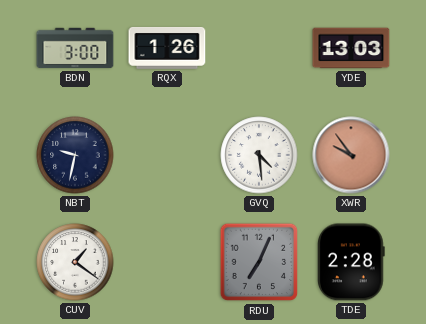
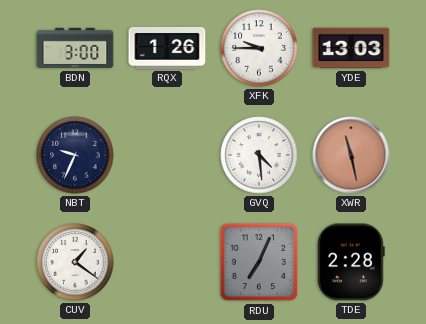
XFK: none -> 9:45 (259, 48)
NBT: 9:32 -> 9:34 (75, 155)
XWR: 9:54 -> 11:28 (351, 155)
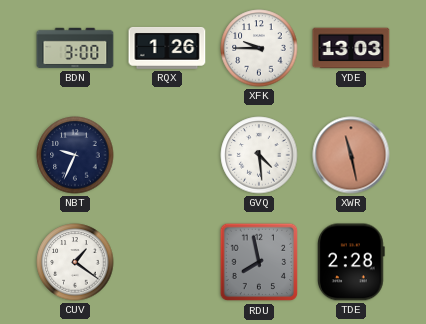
RDU: 7:04 -> 7:58 (259, 262)
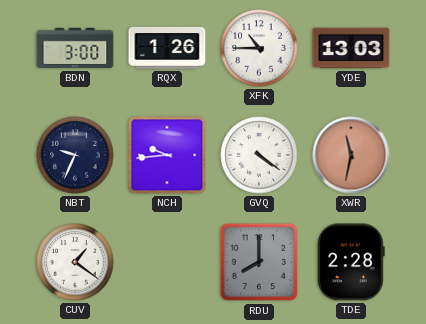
XFK: 9:45 -> 10:45 (259, 48)
NCH: none -> 9:44 (167, 155)
GVQ: 4:29 -> 4:21 (259, 155)
XWR: 11:28 -> 11:32 (351, 155)
RDU: 7:58 -> 8:00 (259, 262)
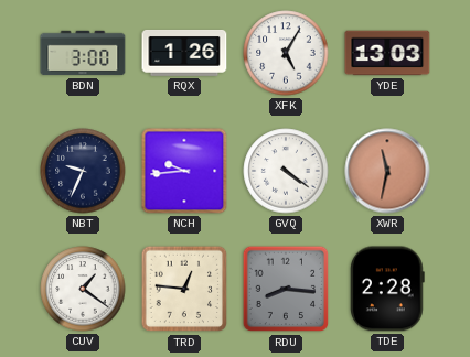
XFK: 10:45 -> 5:05 (286, 53)
TRD: none -> 12:46 (184, 289)
RDU: 8:00 -> 8:16 (286, 289)
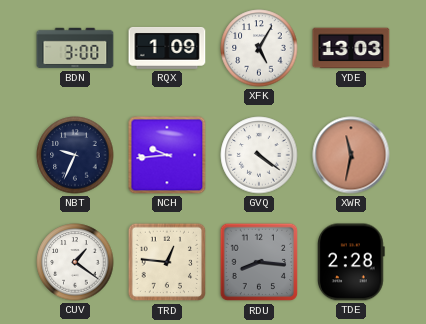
RQX: 1:26 -> 1:09 (167, 48)
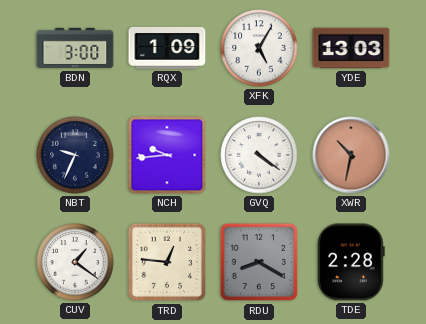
XWR: 11:32 -> 10:32 (351, 155)
RDU: 8:16 -> 8:20 (259, 262)
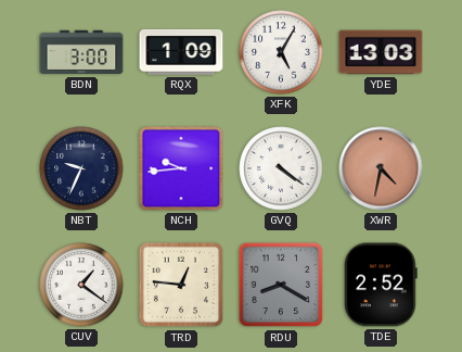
XWR: 10:32 -> 4:32 (381, 168)
TDE: 2:28 -> 2:52 (381, 285)
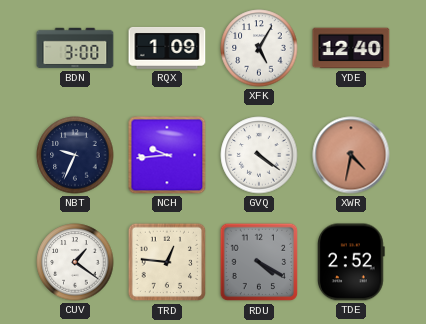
YDE: 13:03 -> 12:40 (351, 48)
RDU: 8:20 -> 4:20 (259, 262)
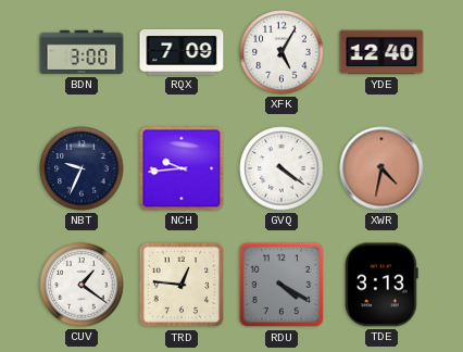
RQX: 1:09 -> 7:09 (182, 52)
TDE: 2:52 -> 3:13 (381, 285)
